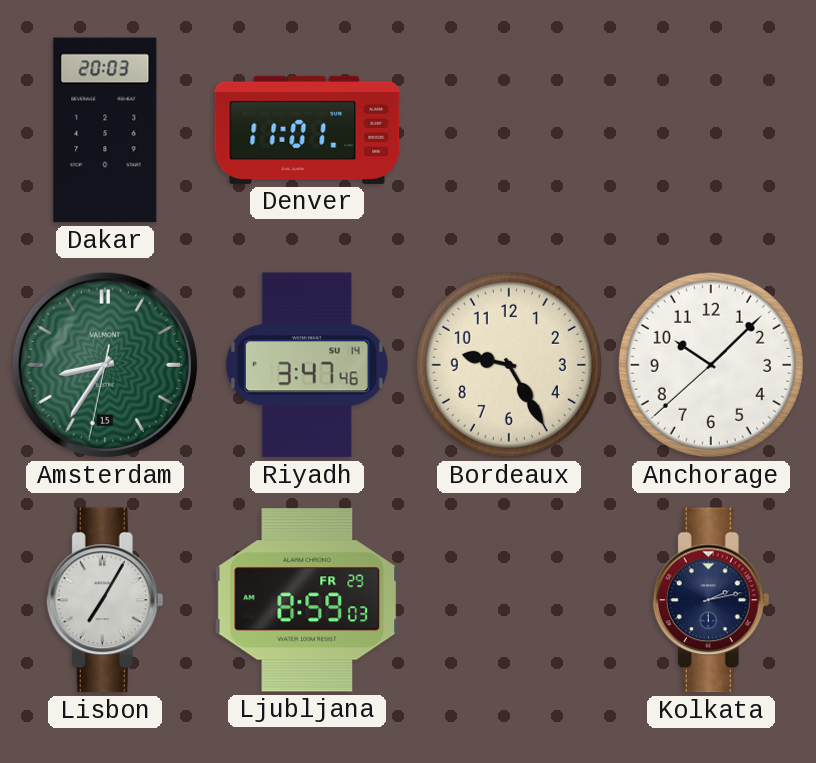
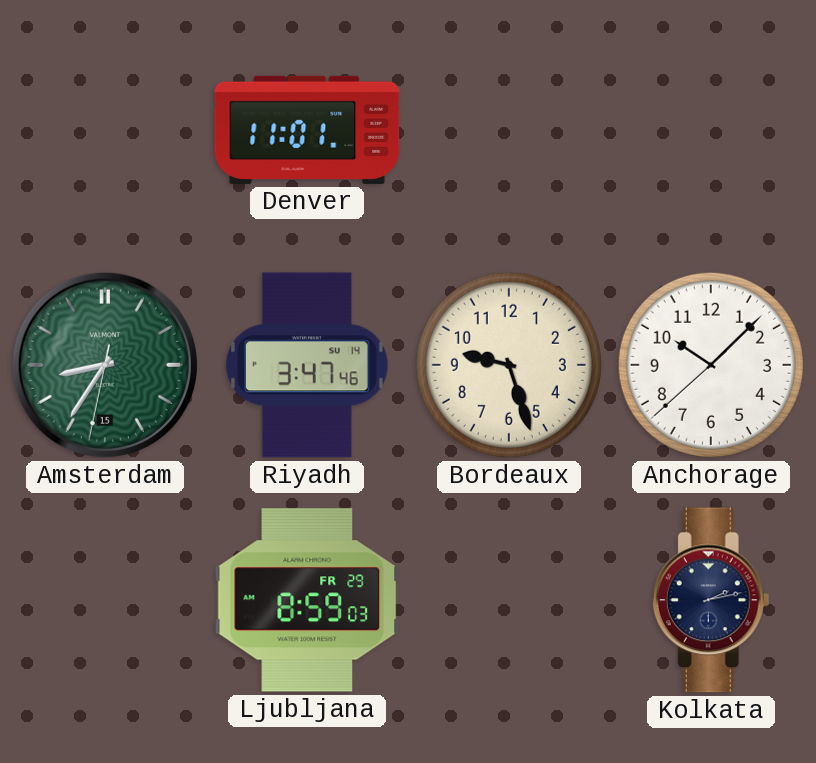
Dakar: 20:03 -> none (105, 130)
Bordeaux: 9:25 -> 9:27 (509, 365)
Lisbon: 7:05 -> none (105, 600)
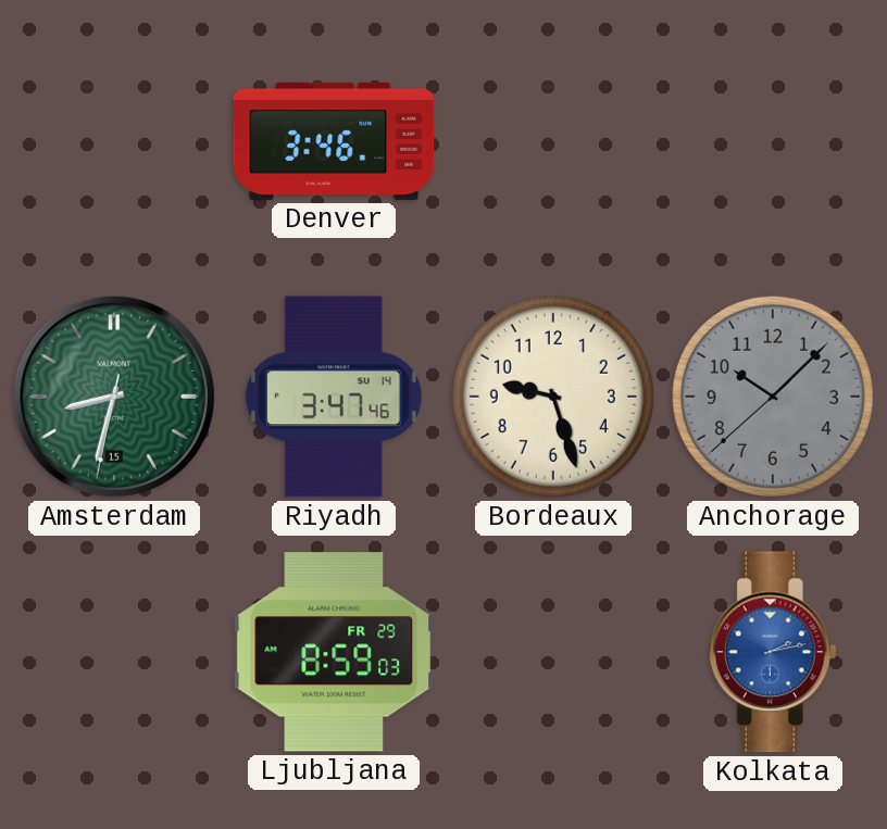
Denver: 11:01 -> 3:46 (334, 141)
Amsterdam: 8:35 -> 8:32 (114, 397)
Anchorage dial: white -> grey (773, 397)
Kolkata dial: navy -> blue (773, 652)
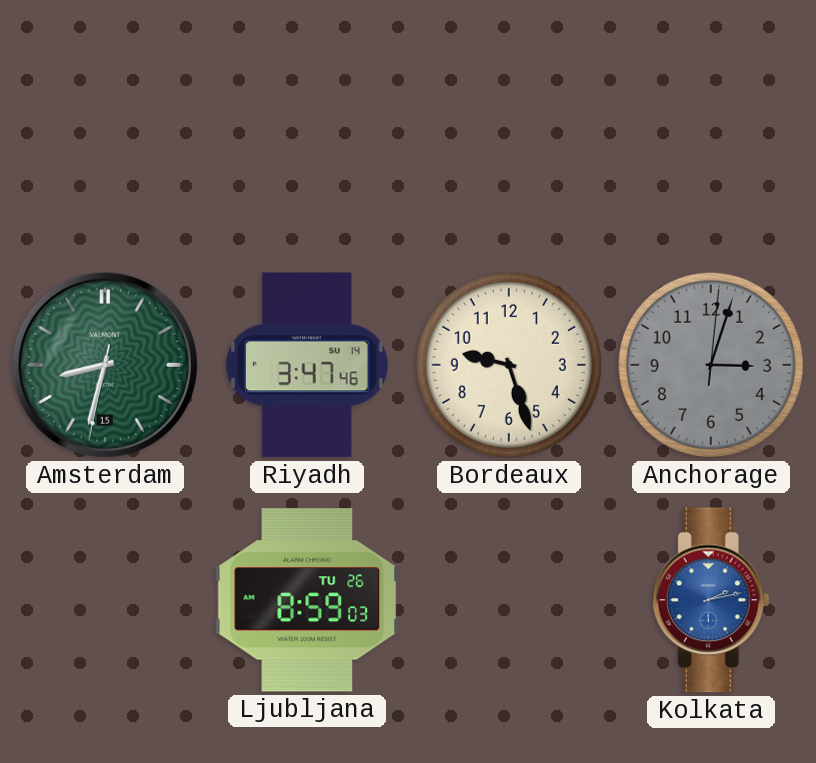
Denver: 3:46 -> none (334, 141)
Anchorage: 10:07 -> 3:03 (711, 365)
Ljubljana date: FR 29 -> TU 26 (307, 600)
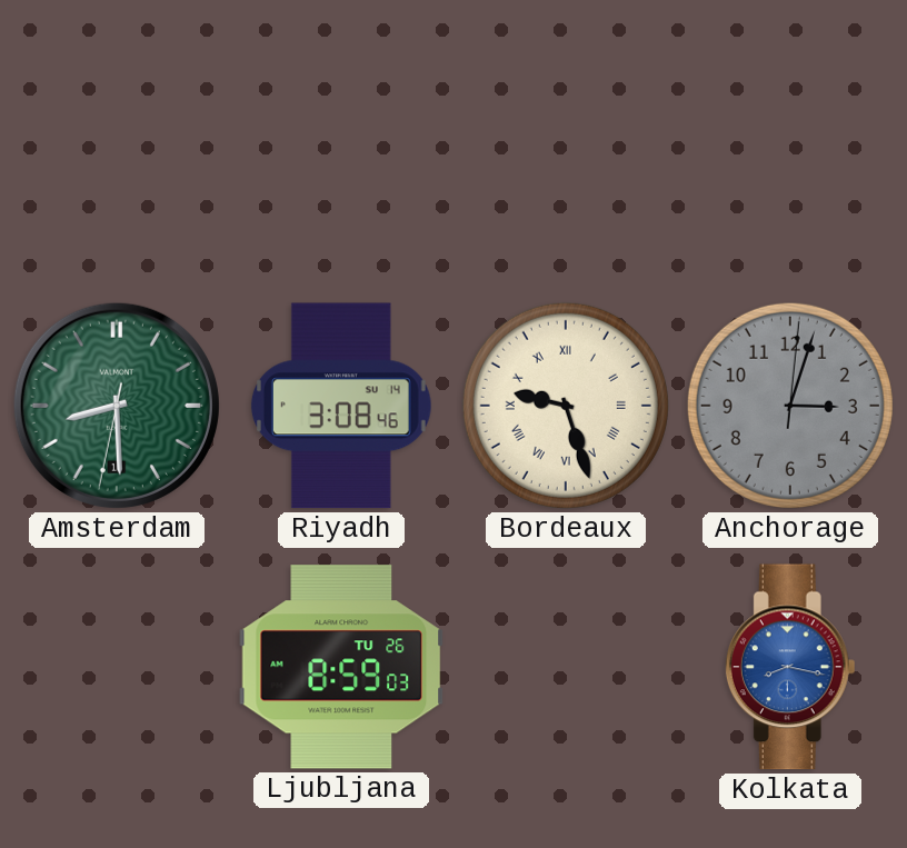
Amsterdam: 8:32 -> 8:29 (117, 406)
Riyadh: 3:47 -> 3:08 (341, 406)
Bordeaux numerals: Arabic -> Roman (566, 406)
Kolkata: 2:13 -> 8:17 (790, 667)
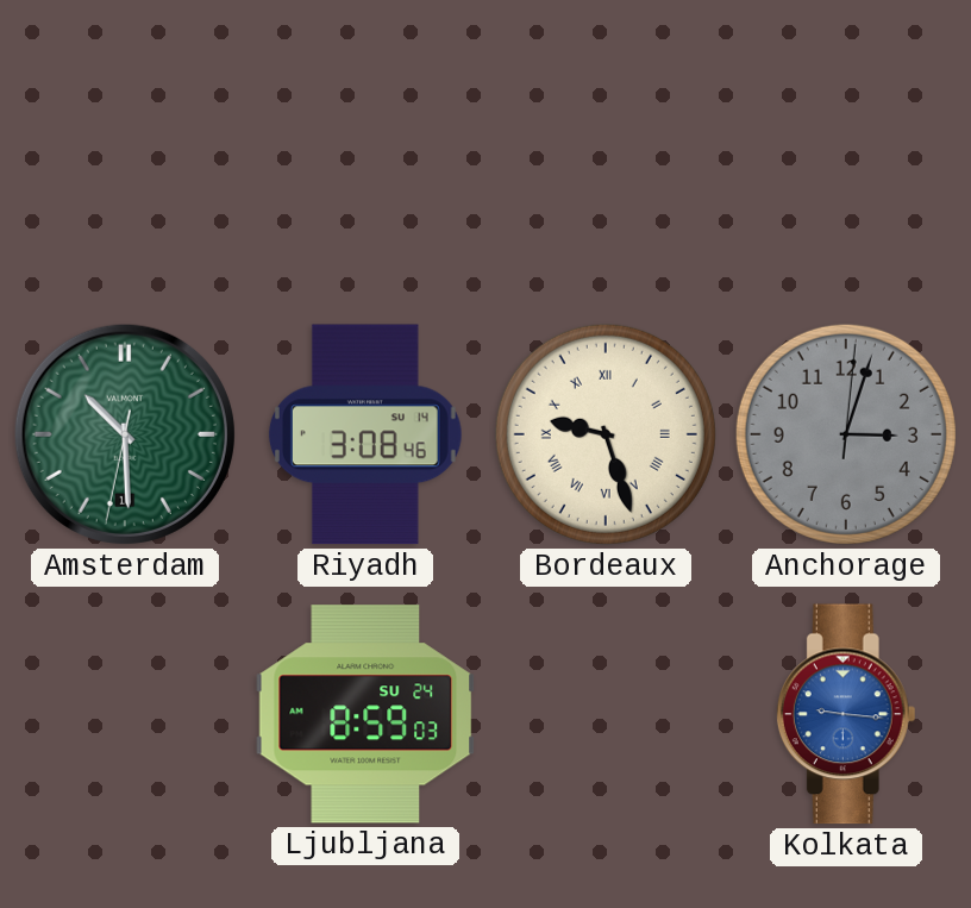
Amsterdam: 8:29 -> 10:29 (125, 434)
Ljubljana date: TU 26 -> SU 24 (365, 714)
Kolkata: 8:17 -> 9:16 (846, 714)
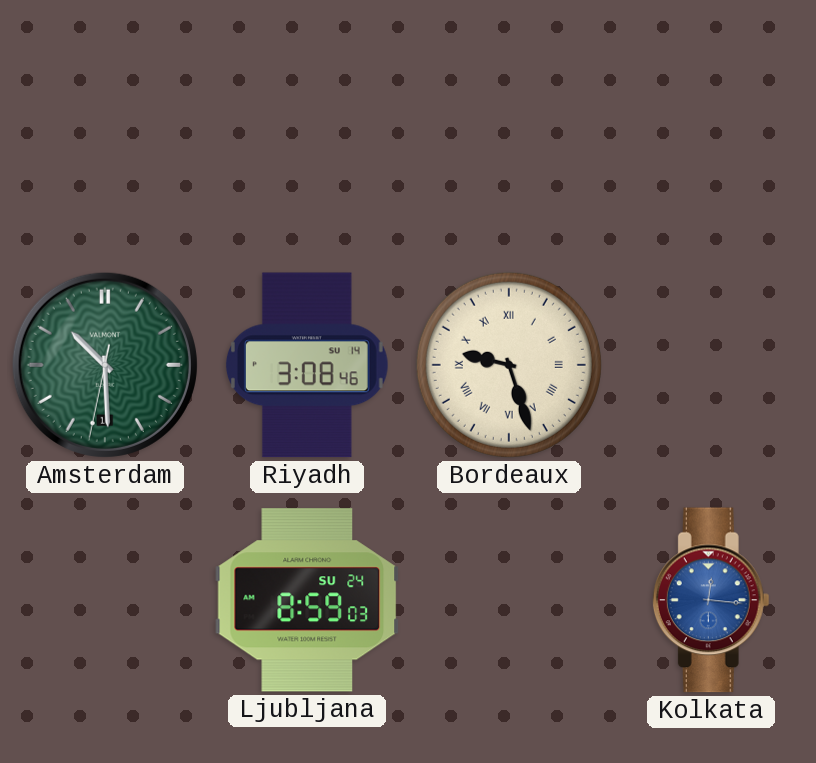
Anchorage: 3:03 -> none (846, 434)
Kolkata: 9:16 -> 12:16 (711, 600)
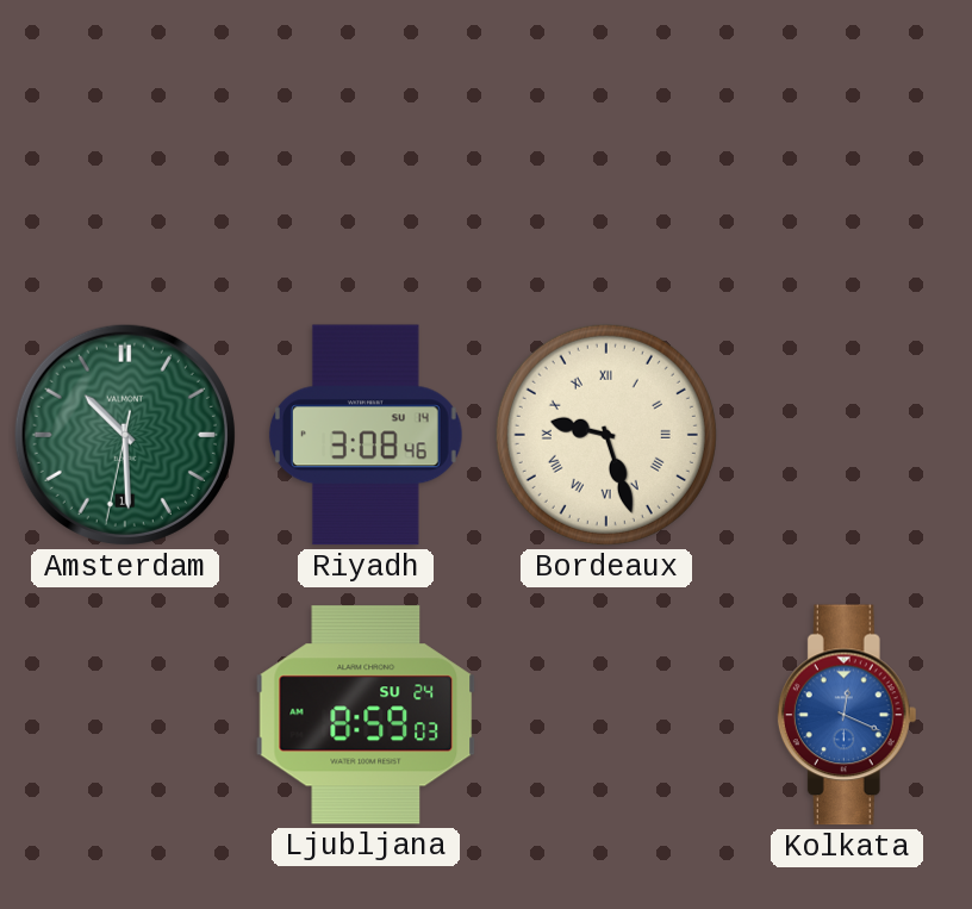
Kolkata: 12:16 -> 12:19 (847, 715)
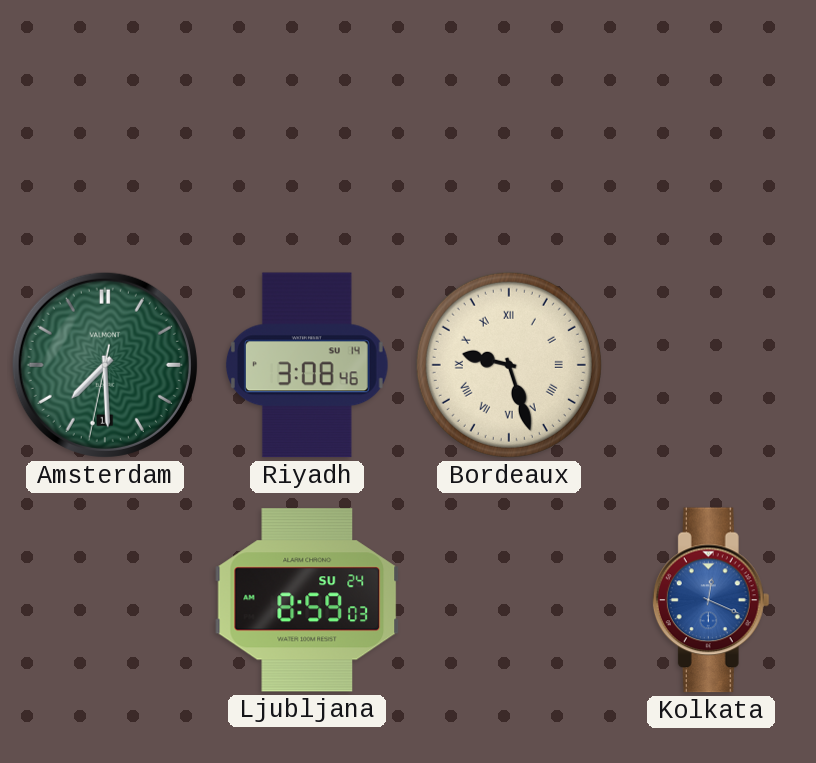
Amsterdam: 10:29 -> 7:29 (105, 365)
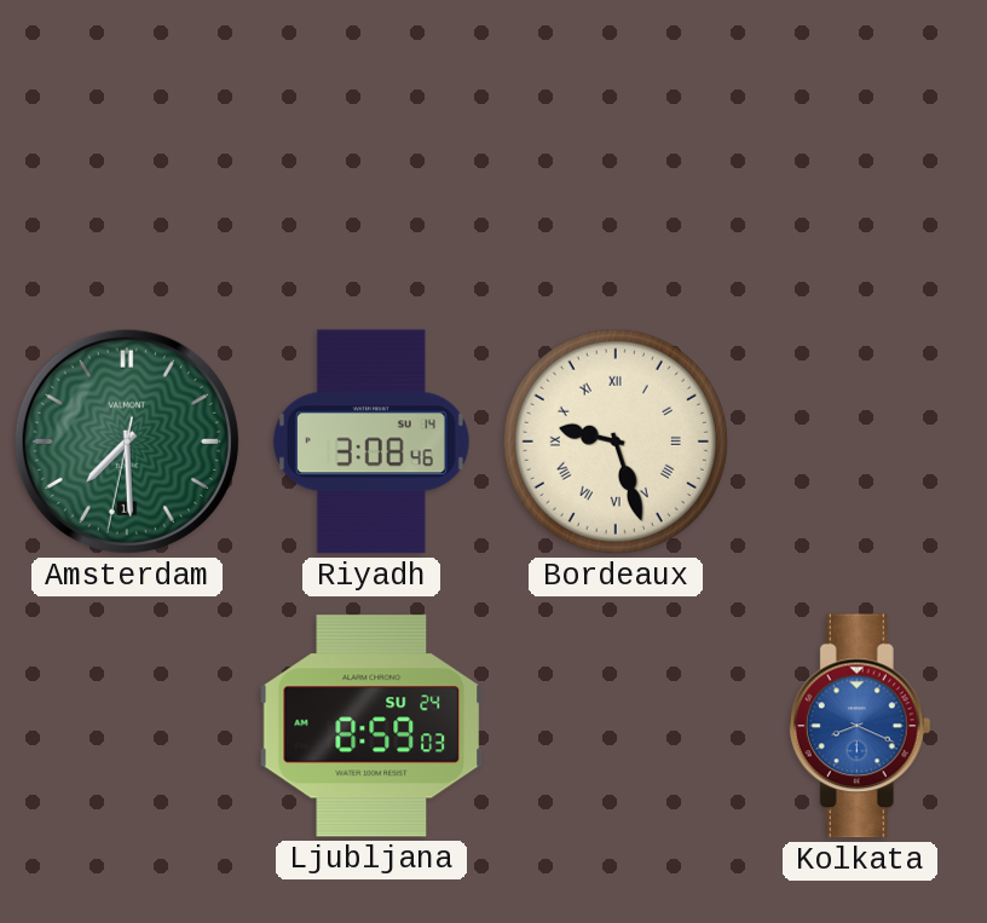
Kolkata: 12:19 -> 8:19 (860, 726)
